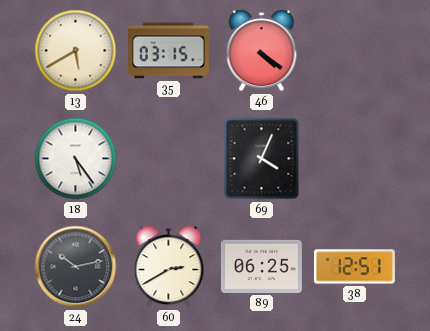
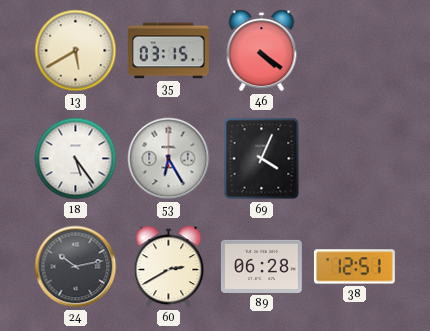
53: none -> 6:25 (169, 159)
89: 06:25 -> 06:28 (261, 266)
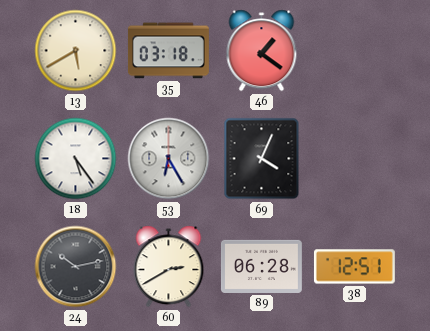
35: 03:15 -> 03:18 (168, 51)
46: 4:21 -> 1:21 (262, 51)
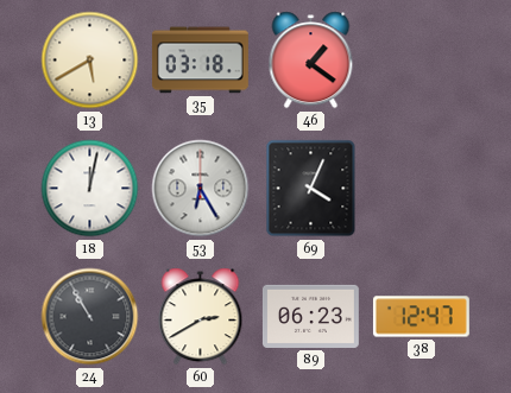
18: 5:24 -> 12:02 (90, 189)
24: 10:13 -> 10:55 (90, 317)
89: 06:28 -> 06:23 (310, 316)
38: 12:51 -> 12:47 (421, 317)
